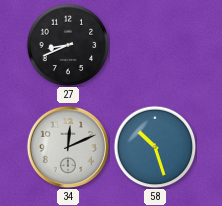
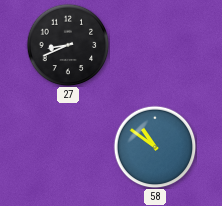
34: 12:11 -> none (68, 147)
58: 10:27 -> 10:51 (155, 147)
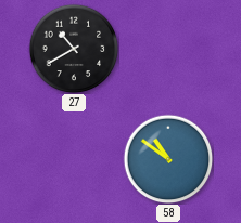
27: 8:41 -> 10:40 (74, 49)
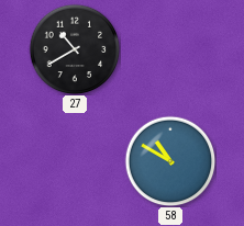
58: 10:51 -> 10:50 (170, 161)
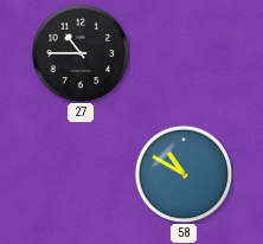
27: 10:40 -> 10:45 (81, 53)
